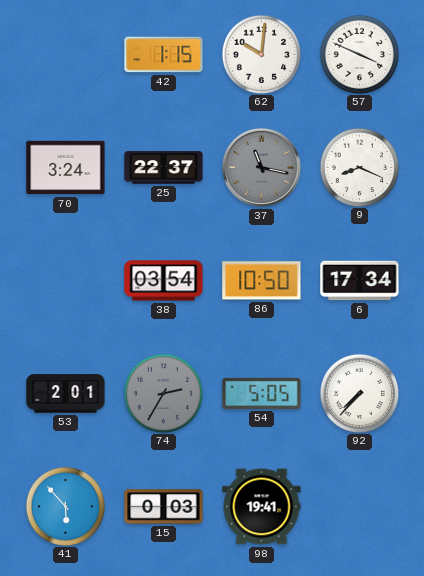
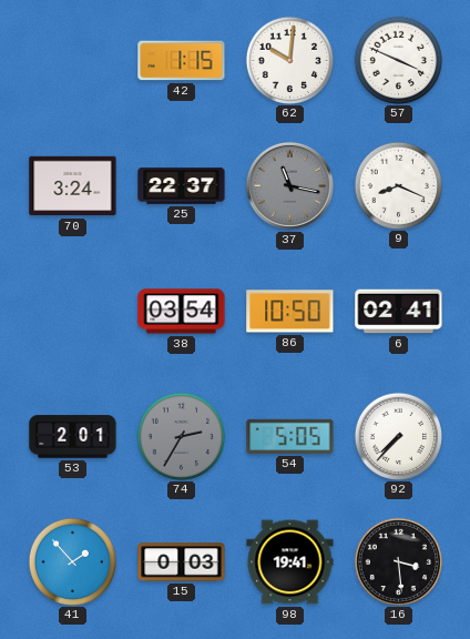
6: 17:34 -> 02:41 (399, 312)
41: 5:53 -> 1:53 (72, 561)
16: none -> 3:29 (398, 561)
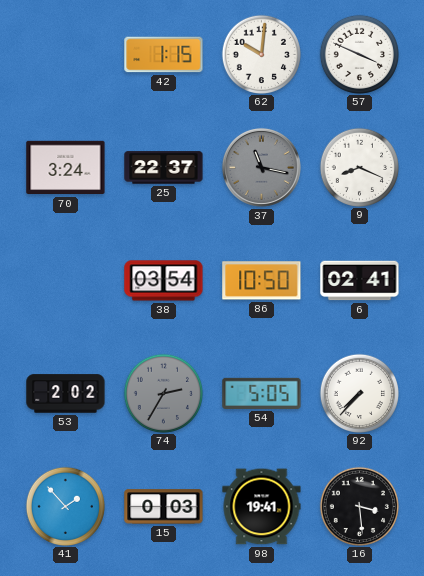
53: 2:01 -> 2:02 (66, 394)
